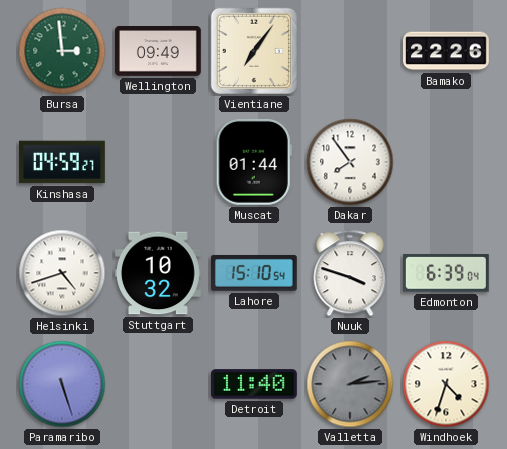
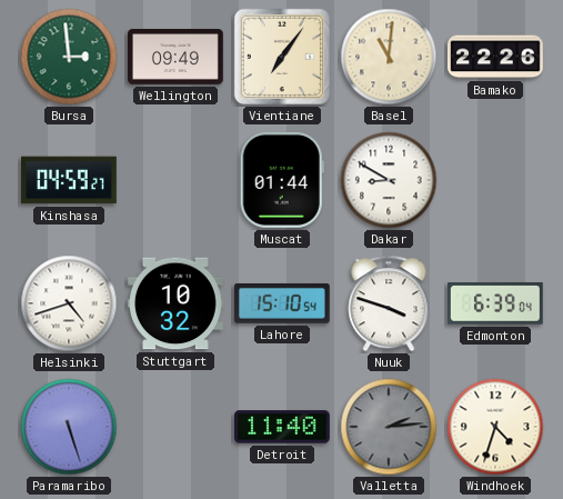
Basel: none -> 11:01 (389, 57)
Dakar: 7:54 -> 8:50 (389, 180)
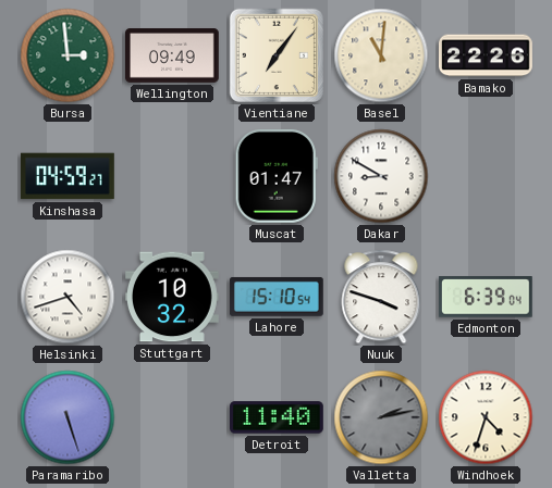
Muscat: 01:44 -> 01:47 (277, 176)
Valletta: 2:14 -> 2:13 (381, 417)
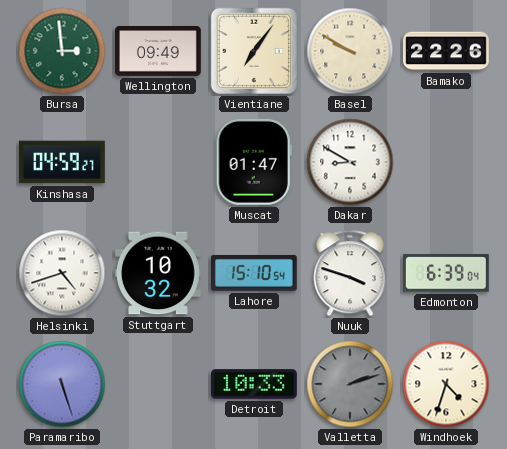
Basel: 11:01 -> 9:50 (350, 51)
Detroit: 11:40 -> 10:33 (255, 384)
Valletta: 2:13 -> 2:12 (350, 384)
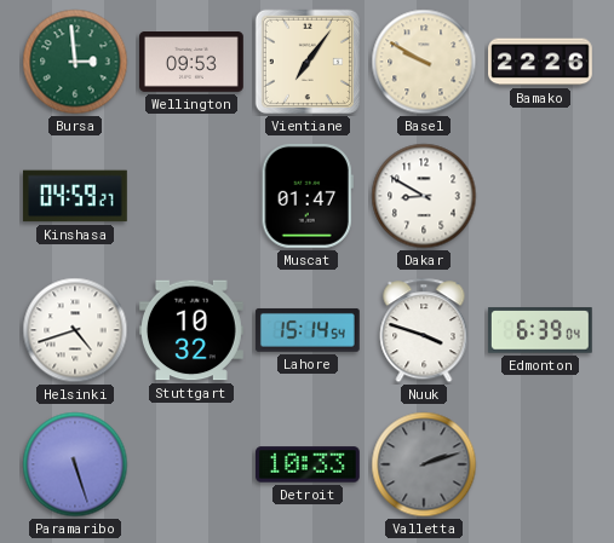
Wellington: 09:49 -> 09:53 (193, 63)
Lahore: 15:10 -> 15:14 (308, 330)
Windhoek: 4:33 -> none (446, 384)
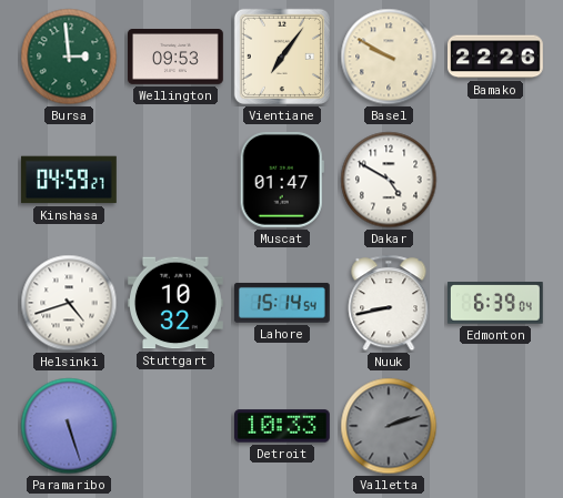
Dakar: 8:50 -> 4:50 (389, 180)
Nuuk: 3:48 -> 8:43 (389, 303)
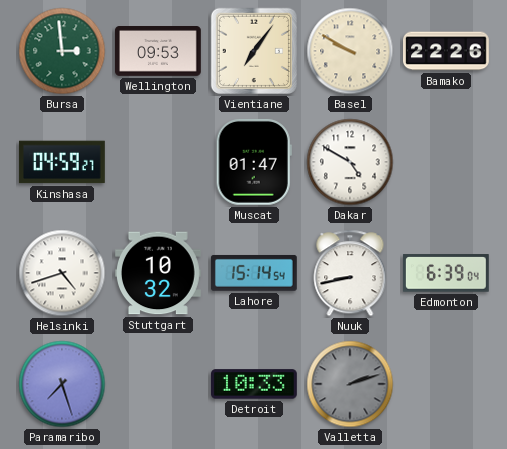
Paramaribo: 5:27 -> 7:27 (62, 384)
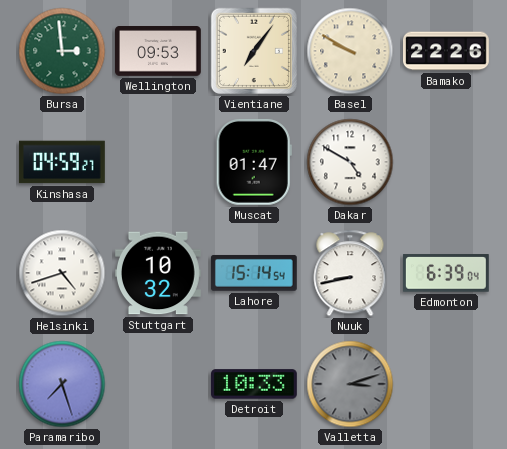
Valletta: 2:12 -> 3:12 (350, 384)
